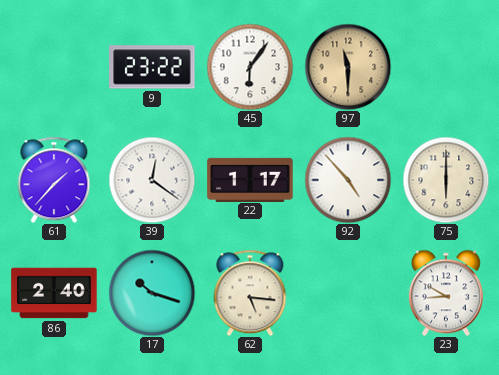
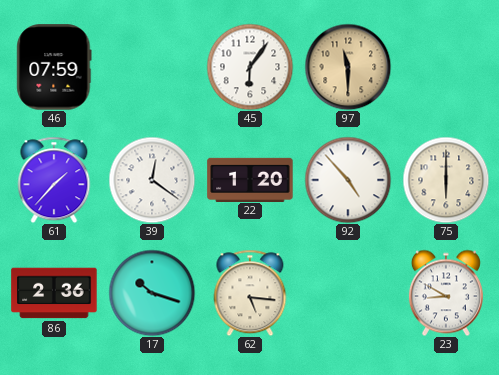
46: none -> 07:59 (54, 67)
9: 23:22 -> none (152, 67)
22: 1:17 -> 1:20 (250, 179)
86: 2:40 -> 2:36 (54, 293)
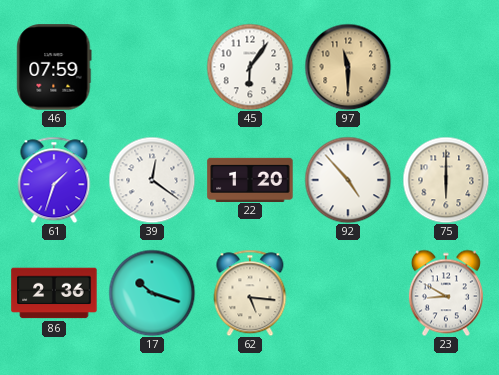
61: 1:37 -> 1:33 (54, 180)
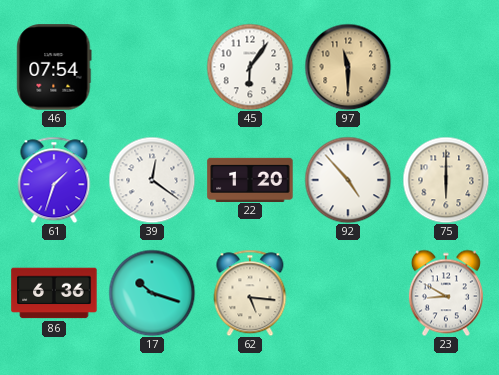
46: 07:59 -> 07:54 (54, 67)
86: 2:36 -> 6:36 (54, 293)
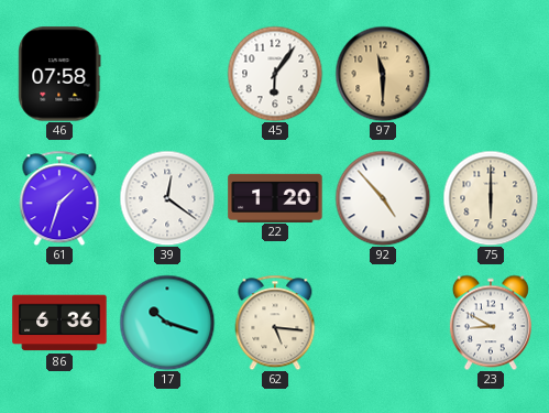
46: 07:54 -> 07:58 (59, 74)
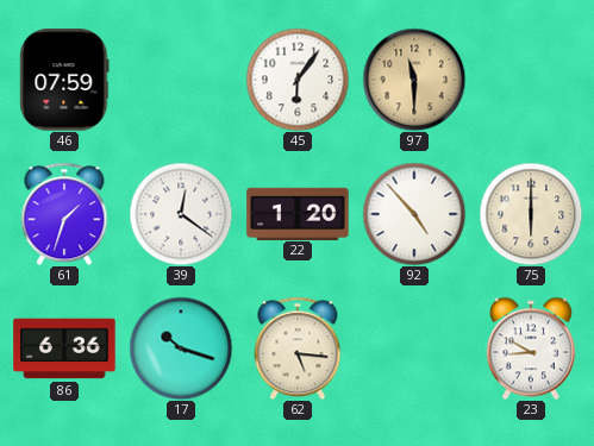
46: 07:58 -> 07:59 (64, 80)
